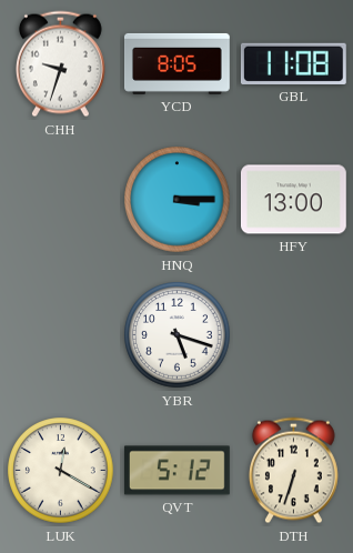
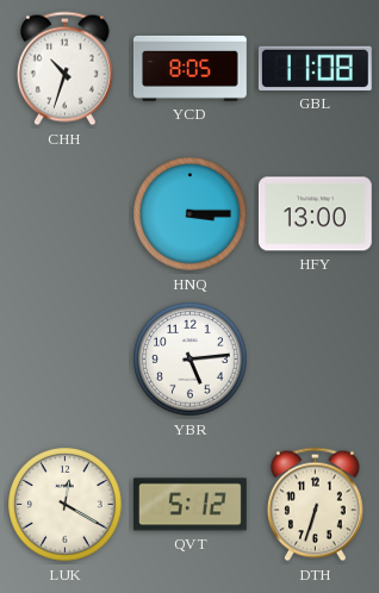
CHH: 9:33 -> 10:33 (64, 69)
YBR: 5:18 -> 5:14 (191, 360)
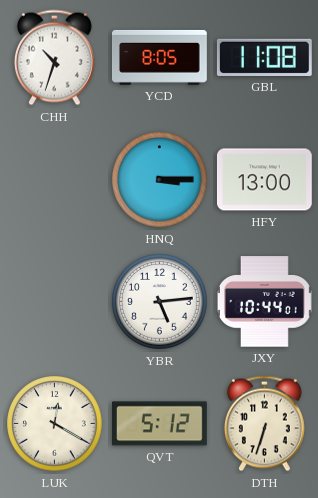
JXY: none -> 10:44 (264, 302)
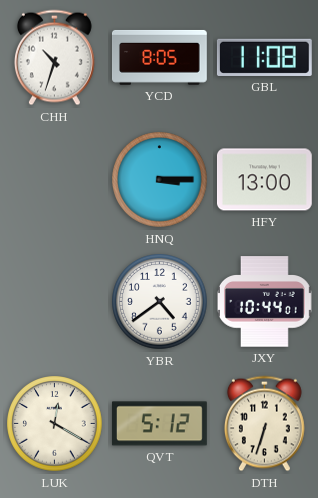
YBR: 5:14 -> 4:39 (160, 302)
